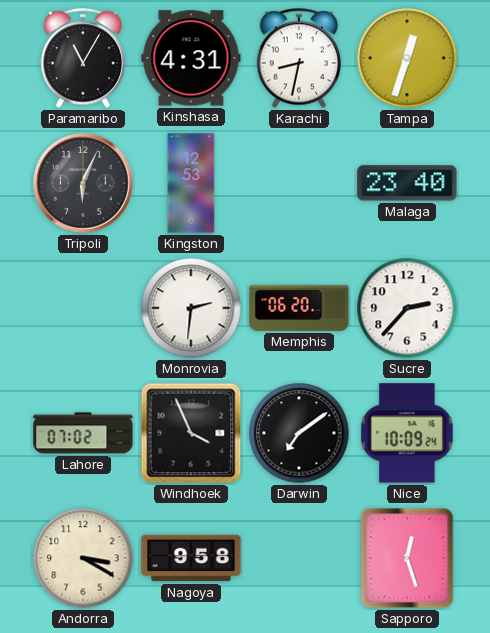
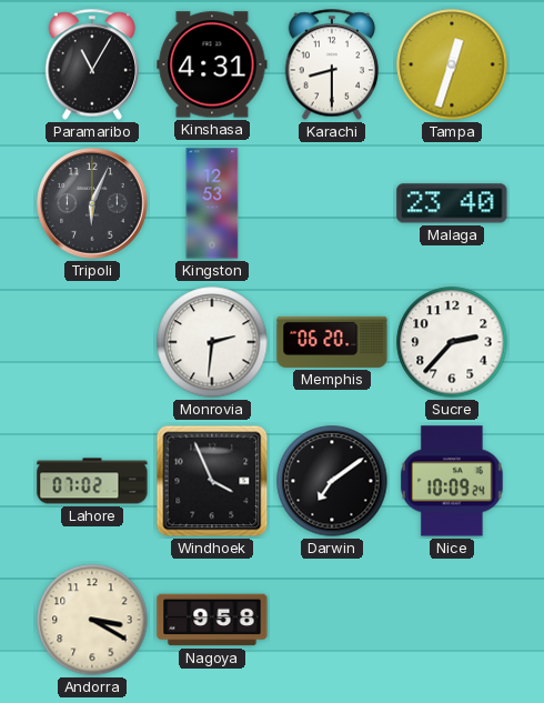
Karachi: 8:32 -> 8:30 (332, 64)
Sapporo: 12:27 -> none (407, 558)
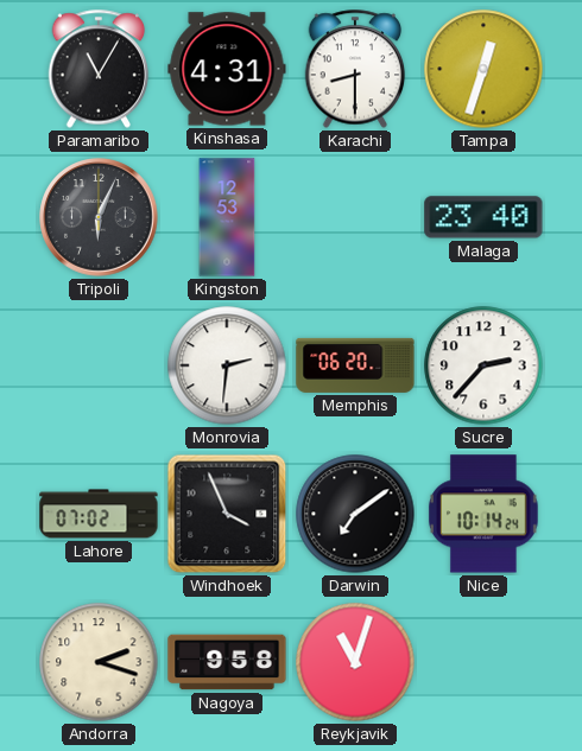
Nice: 10:09 -> 10:14 (483, 514)
Andorra: 3:20 -> 2:18 (99, 662)
Reykjavik: none -> 11:03 (355, 662)
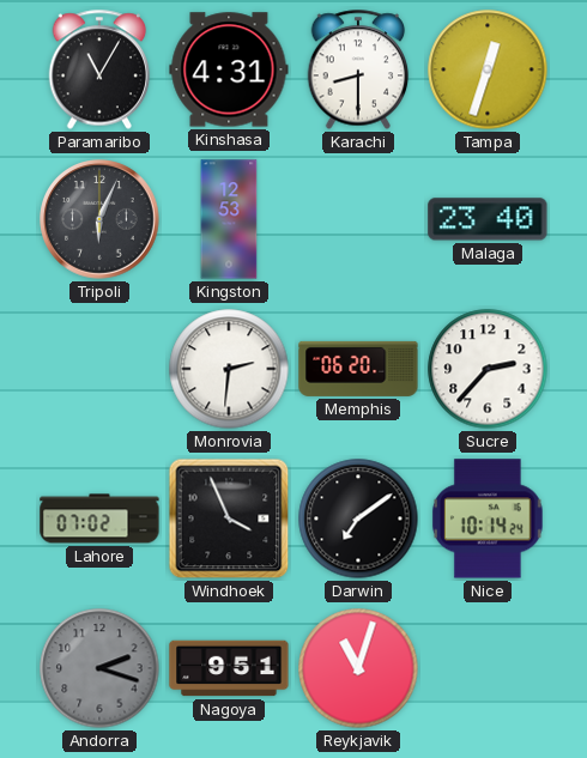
Andorra dial: cream -> grey (99, 668)
Nagoya: 9:58 -> 9:51 (229, 668)
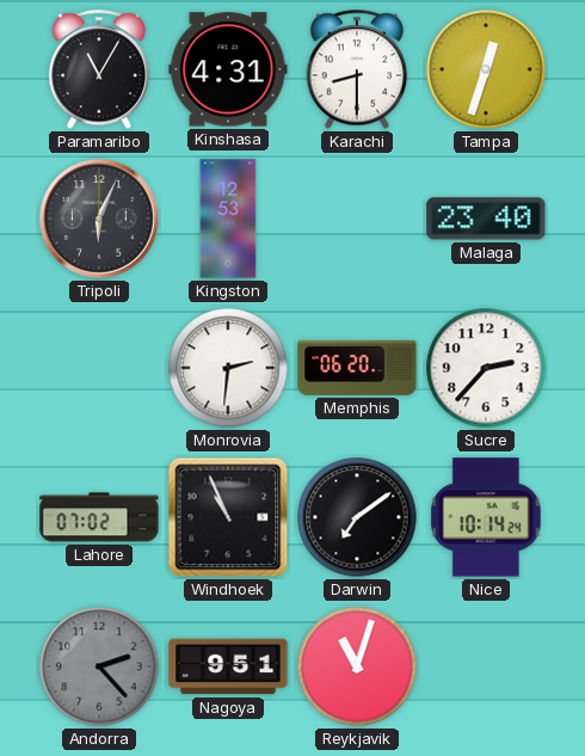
Windhoek: 3:56 -> 10:56 (228, 517)
Andorra: 2:18 -> 2:23 (99, 666)
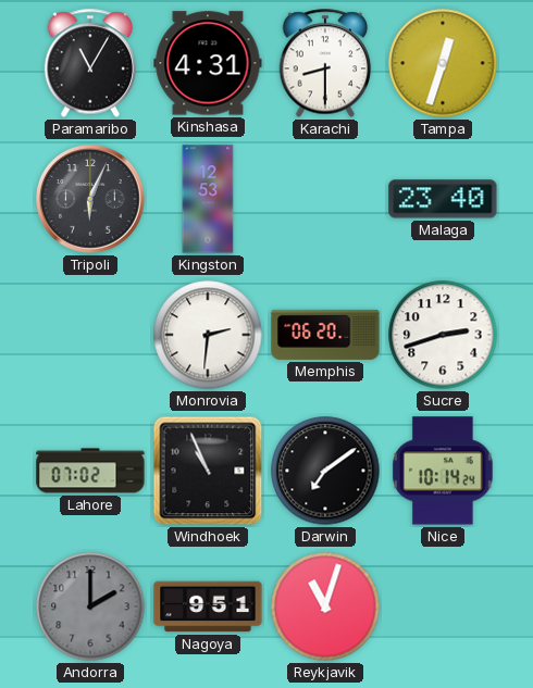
Sucre: 2:37 -> 2:42 (443, 335)
Andorra: 2:23 -> 2:00 (90, 606)
